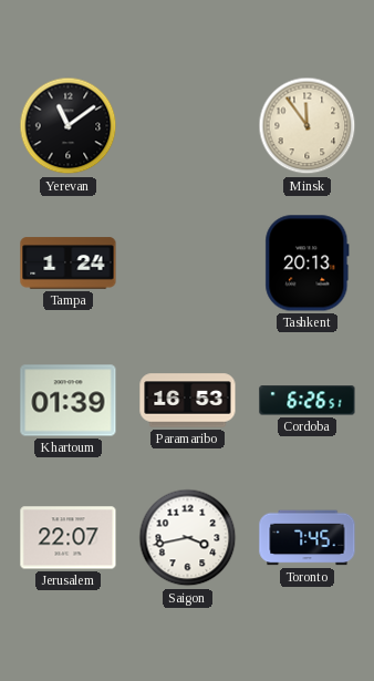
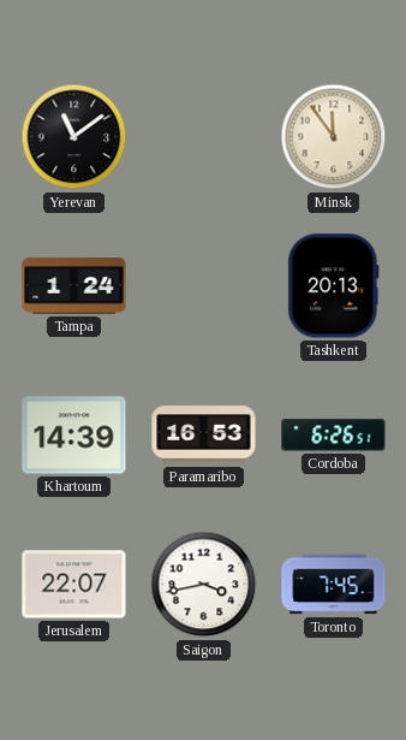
Khartoum: 01:39 -> 14:39 (74, 436)
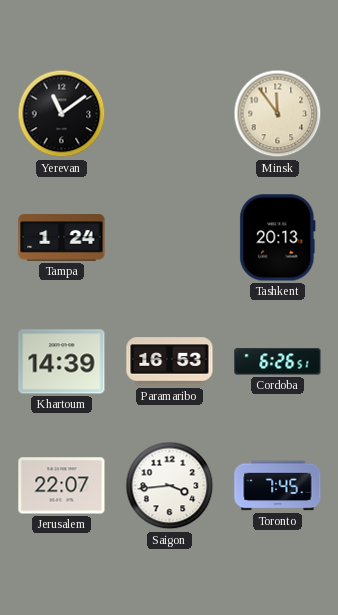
Saigon: 3:43 -> 3:44 (170, 486)
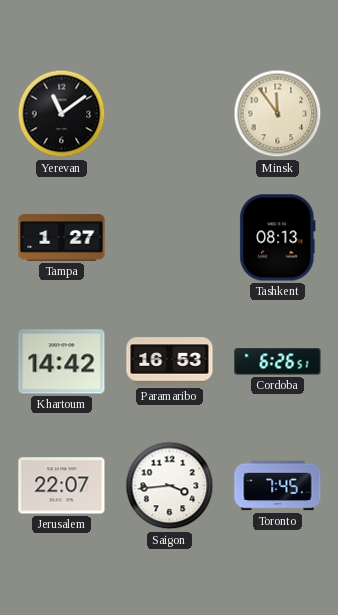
Tampa: 1:24 -> 1:27 (62, 238)
Tashkent: 20:13 -> 08:13 (278, 238)
Khartoum: 14:39 -> 14:42 (62, 362)
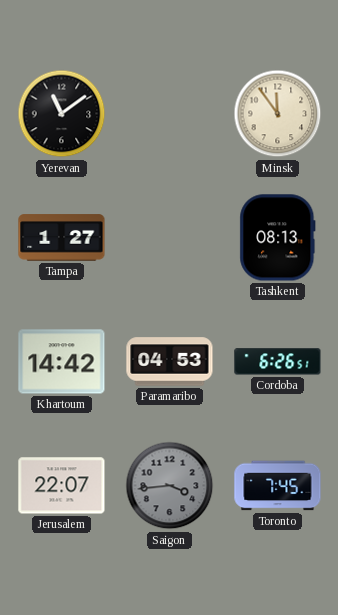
Paramaribo: 16:53 -> 04:53 (170, 362)
Saigon dial: white -> grey (170, 486)
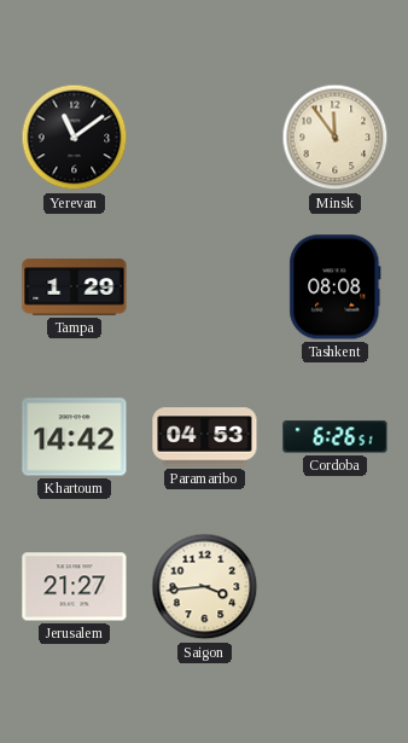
Tampa: 1:27 -> 1:29 (75, 288)
Tashkent: 08:13 -> 08:08 (336, 288)
Jerusalem: 22:07 -> 21:27 (75, 587)
Saigon dial: grey -> cream (205, 587)
Toronto: 7:45 -> none (278, 486)
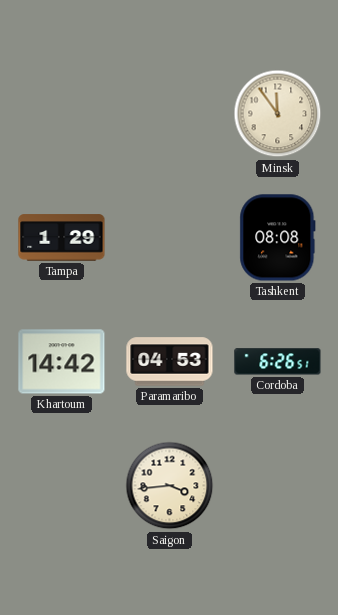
Yerevan: 11:09 -> none (75, 138)
Jerusalem: 21:27 -> none (75, 587)
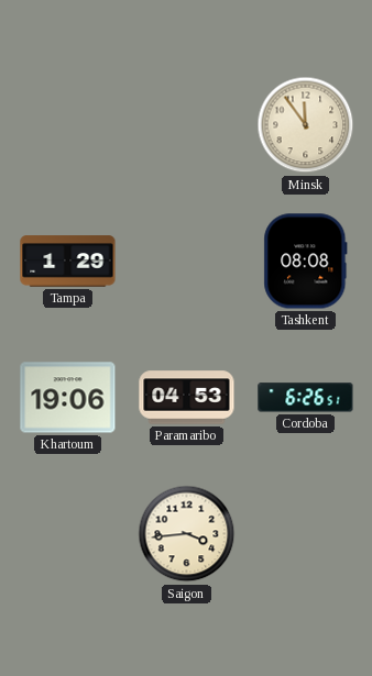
Khartoum: 14:42 -> 19:06 (68, 398)
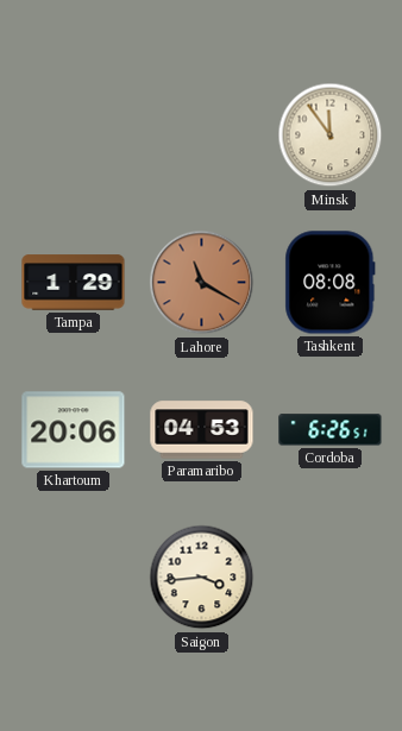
Lahore: none -> 11:20 (202, 283)
Khartoum: 19:06 -> 20:06 (74, 430)
